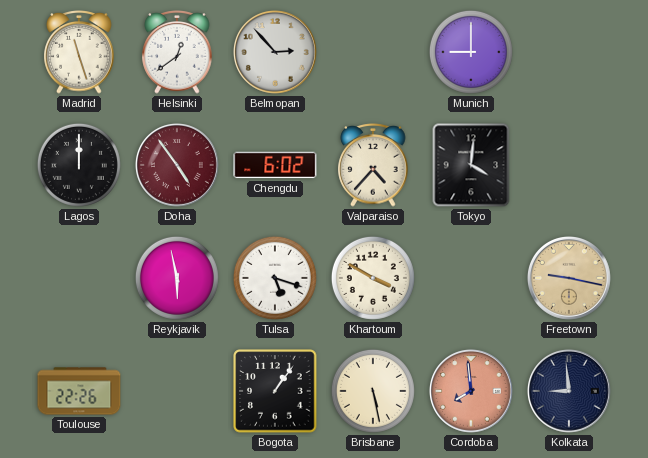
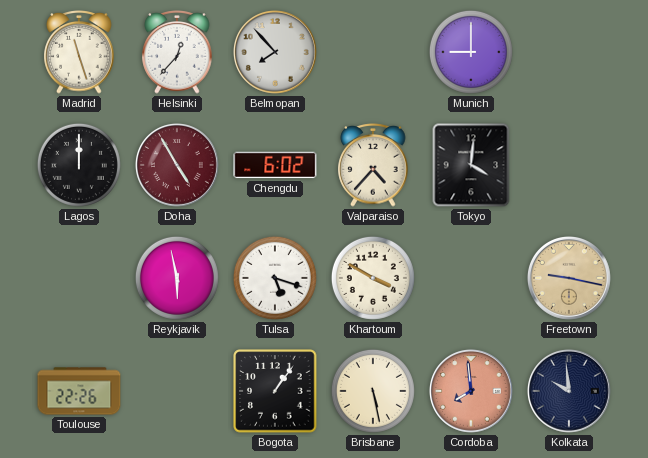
Helsinki: 12:39 -> 12:37 (177, 52)
Belmopan: 2:53 -> 7:53 (275, 52)
Doha: 4:54 -> 4:55 (177, 165)
Kolkata: 8:59 -> 9:59 (569, 391)
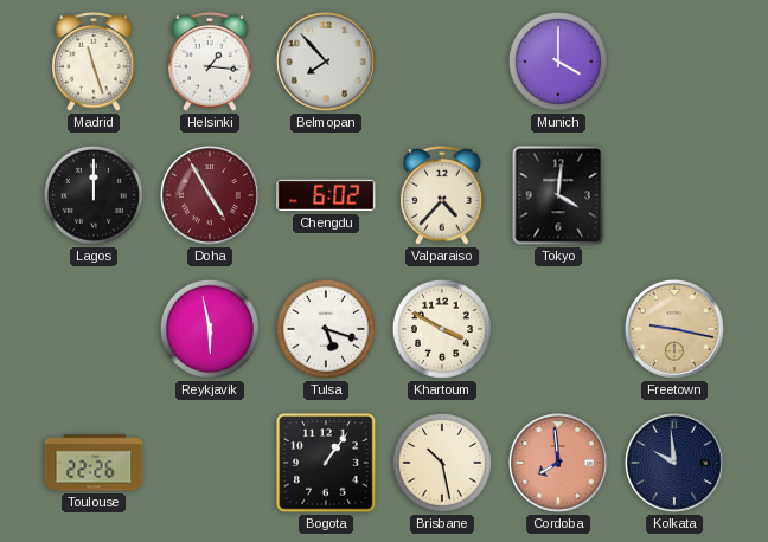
Helsinki: 12:37 -> 1:16 (210, 62)
Munich: 9:00 -> 4:00 (558, 62)
Brisbane: 5:28 -> 10:28 (442, 463)
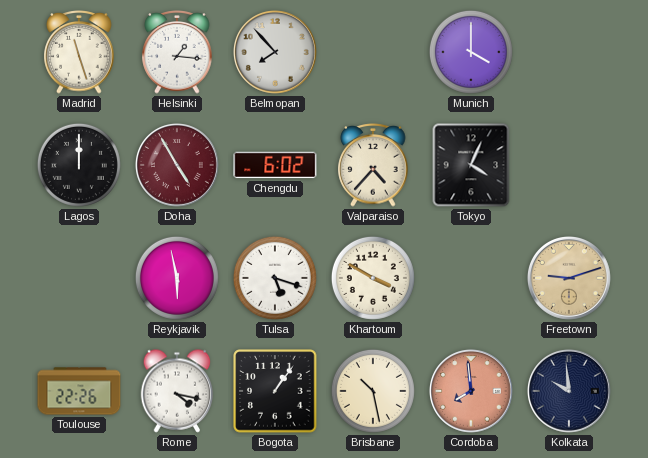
Tokyo: 4:01 -> 4:04 (471, 165)
Freetown: 9:17 -> 9:12 (569, 278)
Rome: none -> 4:17 (177, 391)
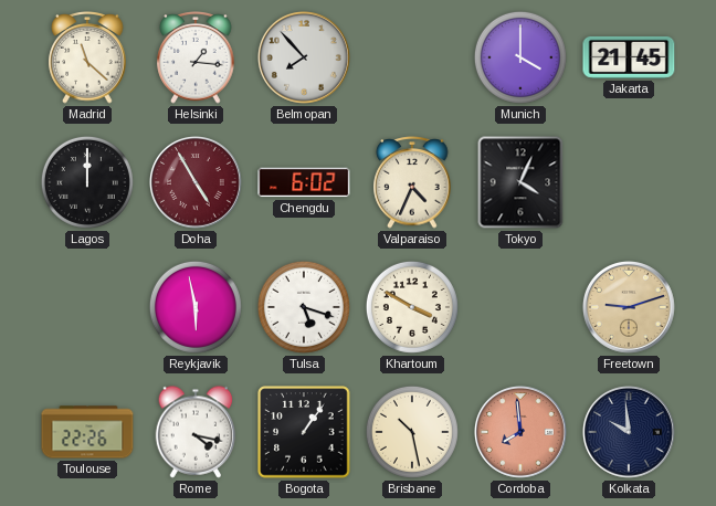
Madrid: 11:27 -> 11:22 (87, 57)
Jakarta: none -> 21:45 (629, 57)
Valparaiso: 4:37 -> 4:34 (412, 182)
